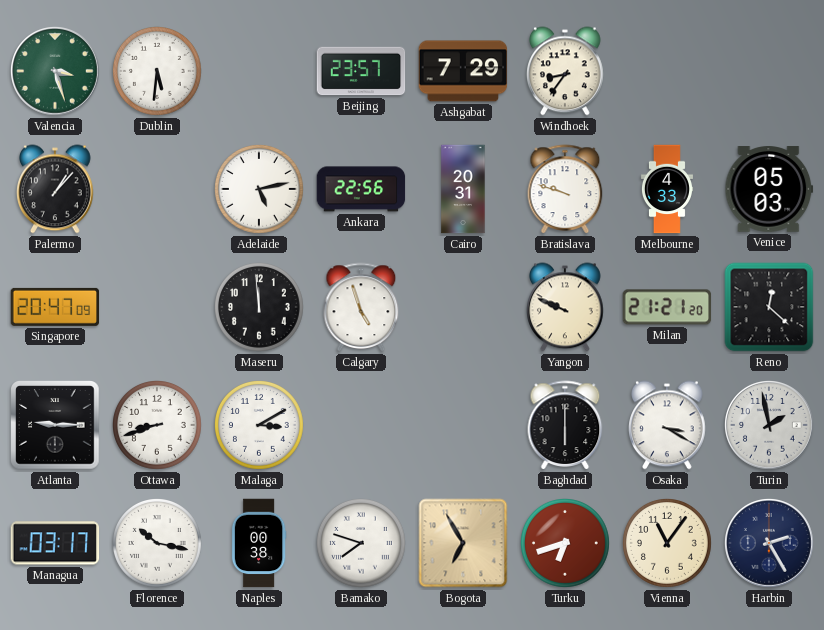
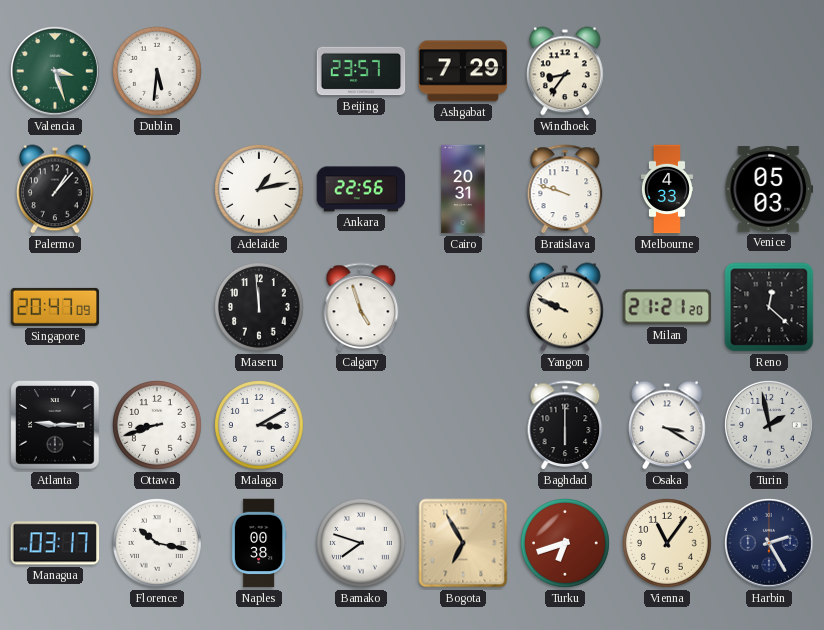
Adelaide: 5:13 -> 1:13 (260, 190)
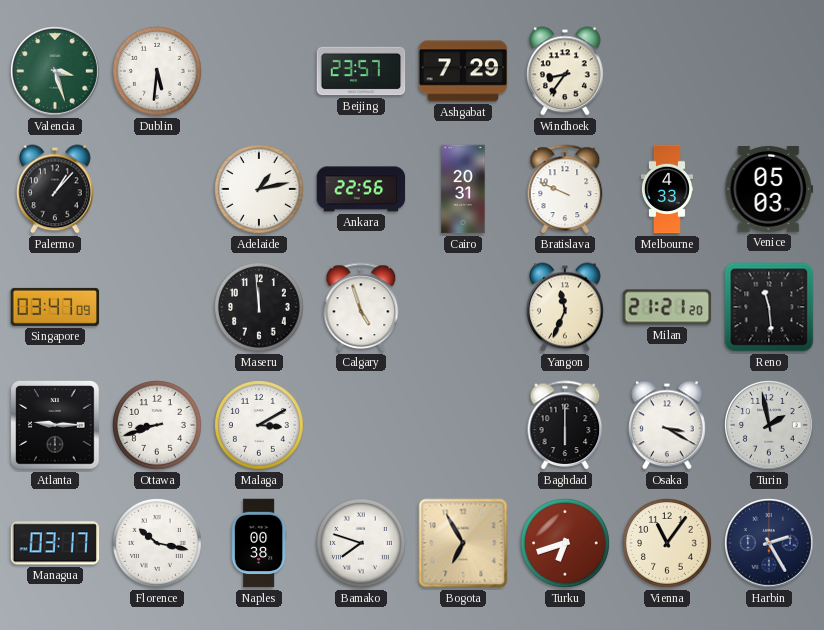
Bratislava: 9:48 -> 9:49 (565, 189)
Singapore: 20:47 -> 03:47 (55, 307)
Yangon: 9:49 -> 11:34 (566, 307)
Reno: 12:22 -> 11:29 (769, 307)
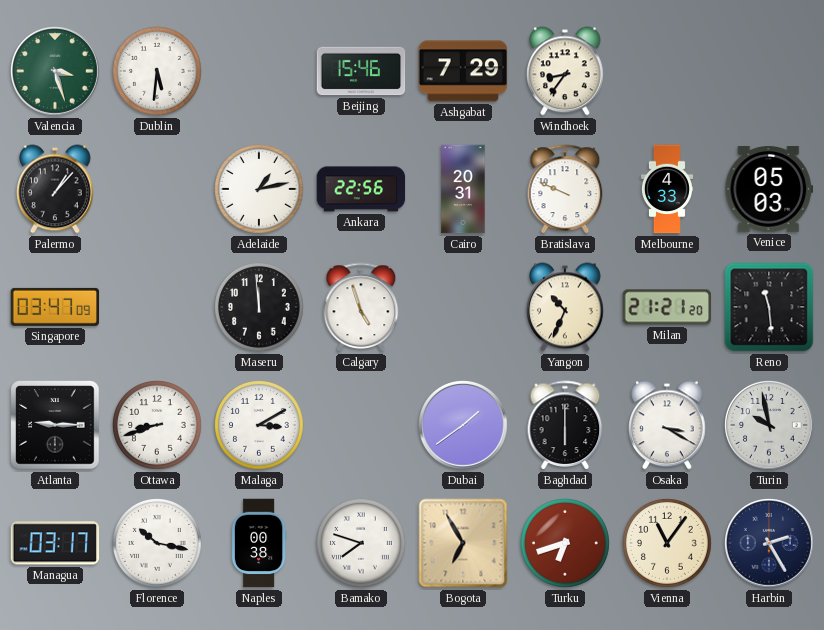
Beijing: 23:57 -> 15:46 (361, 71)
Yangon: 11:34 -> 10:34 (566, 307)
Dubai: none -> 1:39 (464, 426)
Turin: 1:58 -> 9:58 (770, 426)
